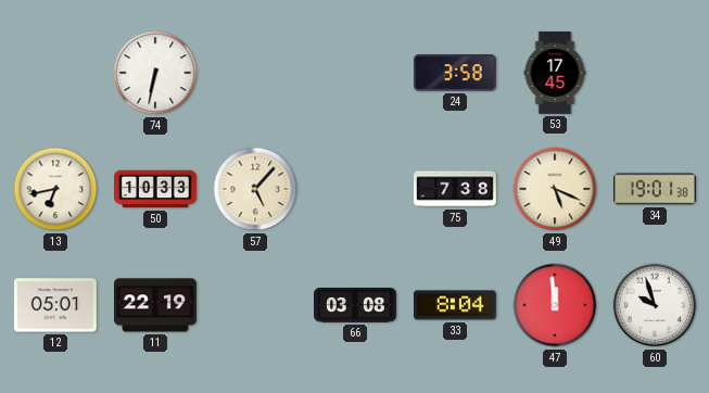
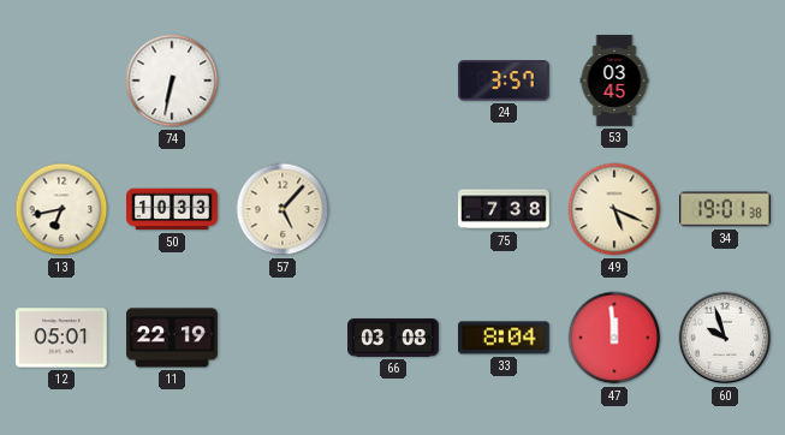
24: 3:58 -> 3:57 (504, 81)
53: 17:45 -> 03:45 (614, 81)
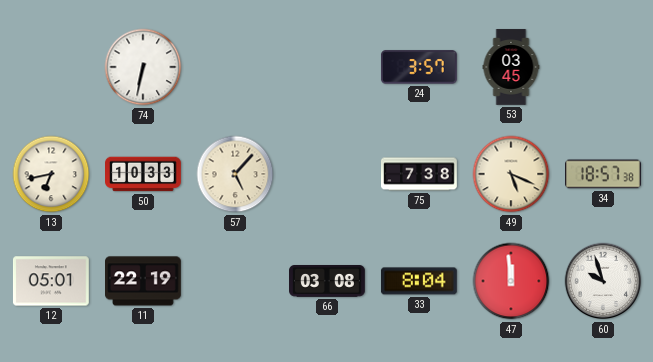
34: 19:01 -> 18:57 (604, 174)
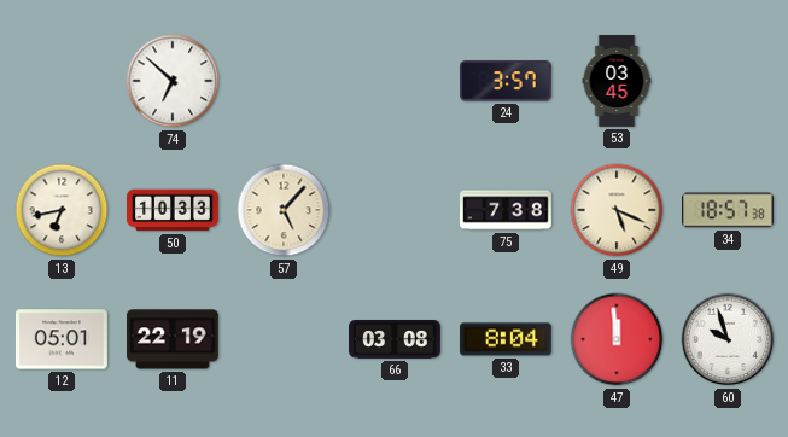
74: 6:32 -> 6:52 (173, 81)
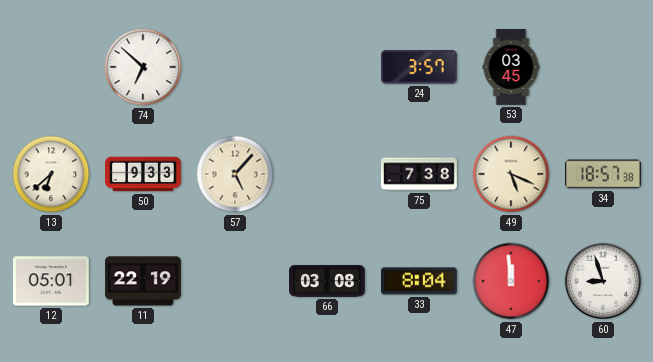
13: 6:43 -> 6:38 (51, 174)
50: 10:33 -> 9:33 (144, 174)
60: 9:57 -> 8:57 (603, 281)
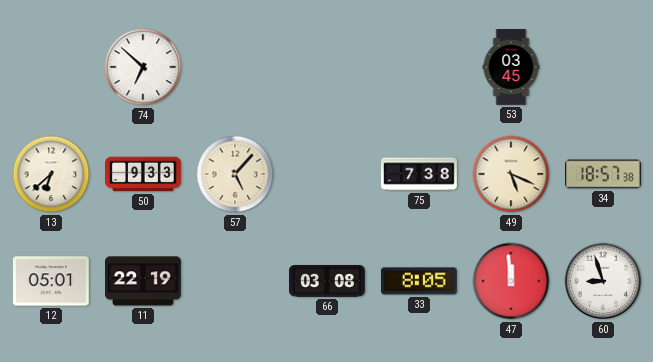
24: 3:57 -> none (419, 67)
33: 8:04 -> 8:05 (419, 281)
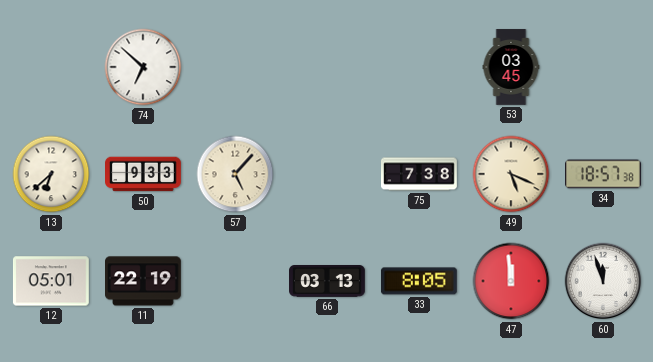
66: 03:08 -> 03:13 (328, 282)
60: 8:57 -> 11:57 (603, 281)
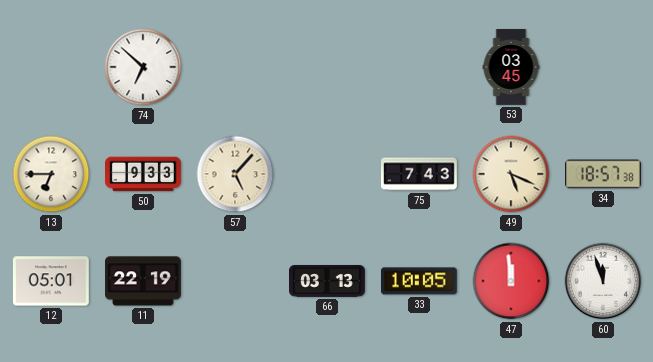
13: 6:38 -> 6:45 (51, 174)
75: 7:38 -> 7:43 (420, 174)
33: 8:05 -> 10:05 (419, 281)
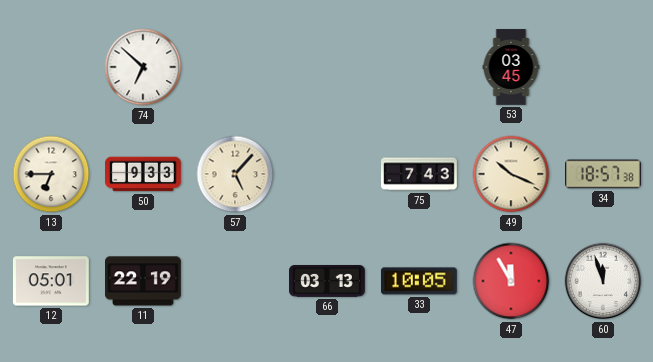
49: 5:19 -> 10:19 (511, 174)
47: 11:59 -> 11:55 (511, 281)
